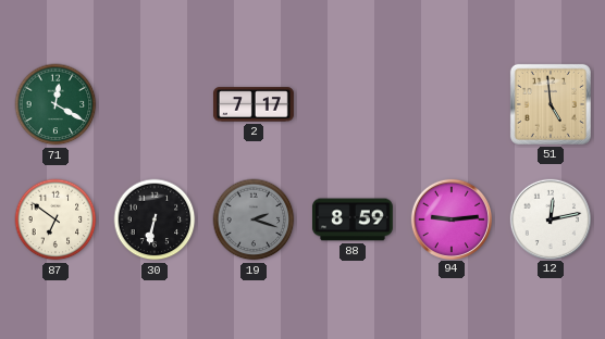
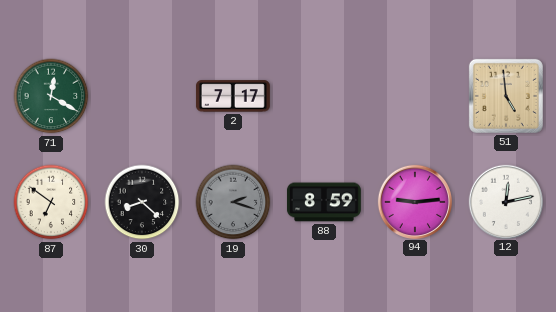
30: 6:32 -> 8:22 (142, 202)
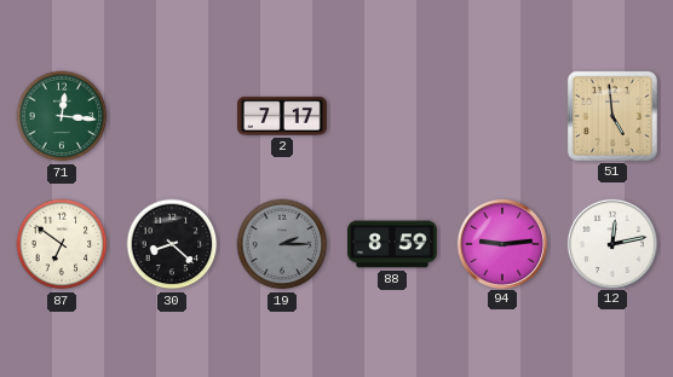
71: 12:20 -> 12:16 (62, 116)
19: 2:18 -> 2:15 (282, 244)
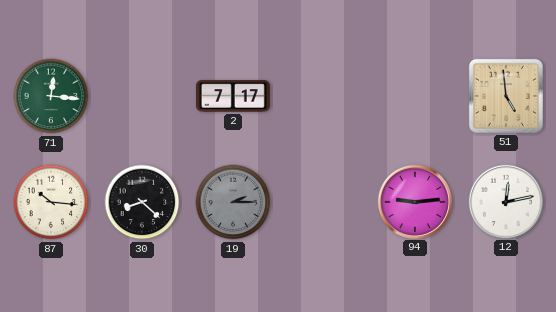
87: 6:51 -> 10:16 (51, 202)
88: 8:59 -> none (392, 244)
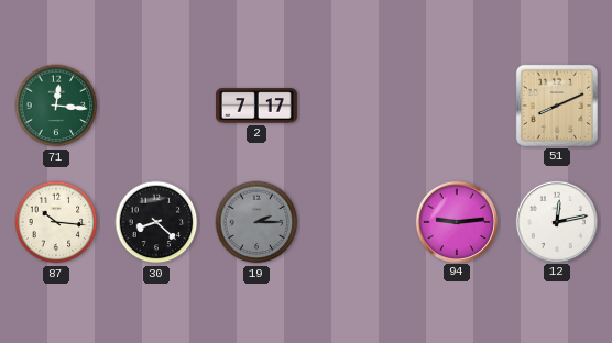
51: 4:59 -> 8:11 (557, 106)
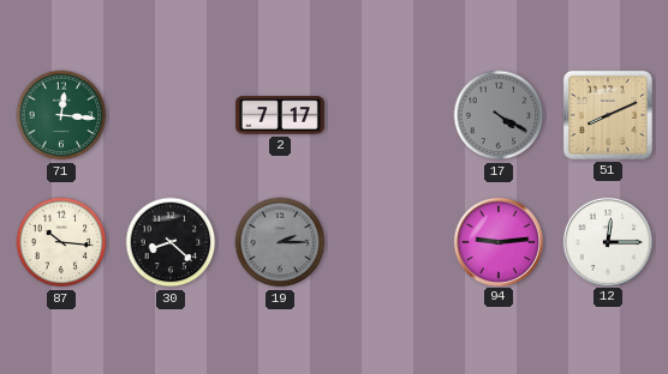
17: none -> 4:20 (499, 115)
12: 12:13 -> 12:15 (607, 241)
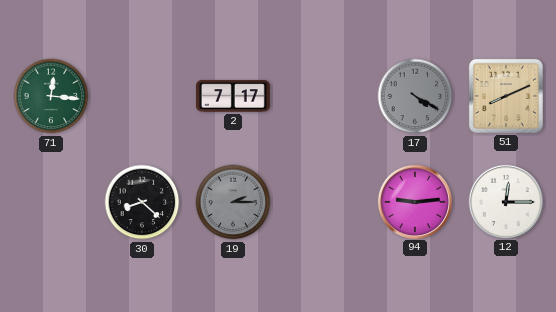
87: 10:16 -> none (61, 242)
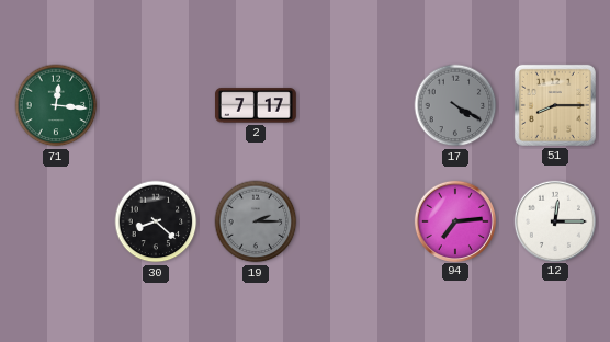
51: 8:11 -> 8:15 (555, 105)
94: 9:14 -> 7:14 (454, 220)
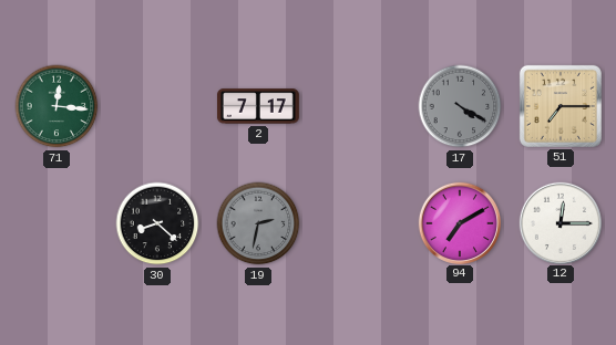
51: 8:15 -> 7:15 (561, 106)
19: 2:15 -> 2:32 (258, 223)
94: 7:14 -> 7:10 (459, 222)
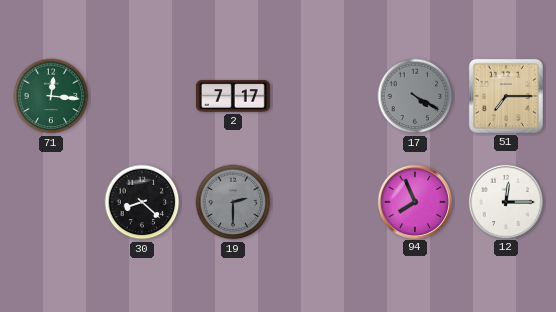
19: 2:32 -> 2:30 (233, 202)
94: 7:10 -> 7:56 (414, 201)
